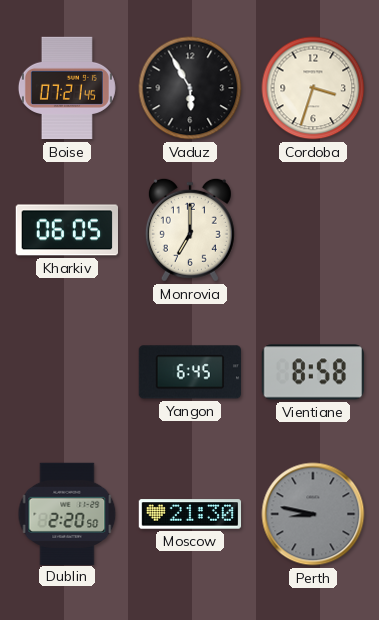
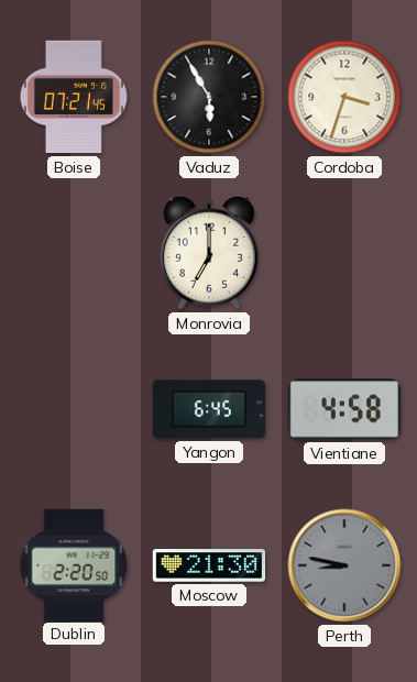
Kharkiv: 06:05 -> none (66, 230)
Vientiane: 8:58 -> 4:58 (343, 409)
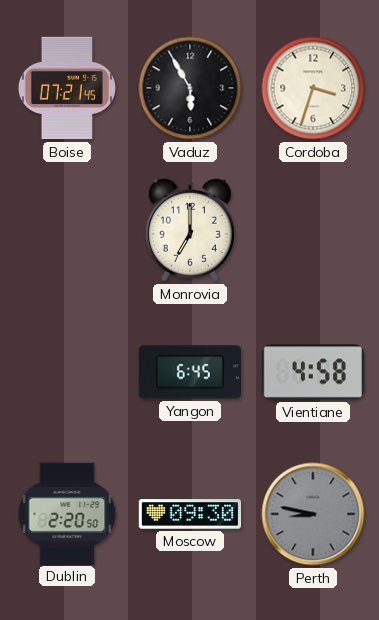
Moscow: 21:30 -> 09:30 (190, 514)
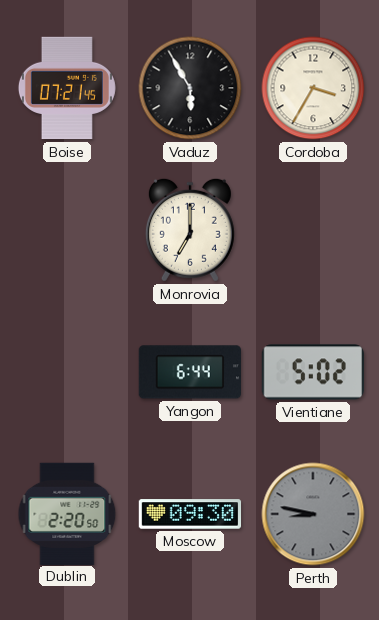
Cordoba: 3:33 -> 3:35 (313, 88)
Yangon: 6:45 -> 6:44 (189, 372)
Vientiane: 4:58 -> 5:02 (312, 372)
